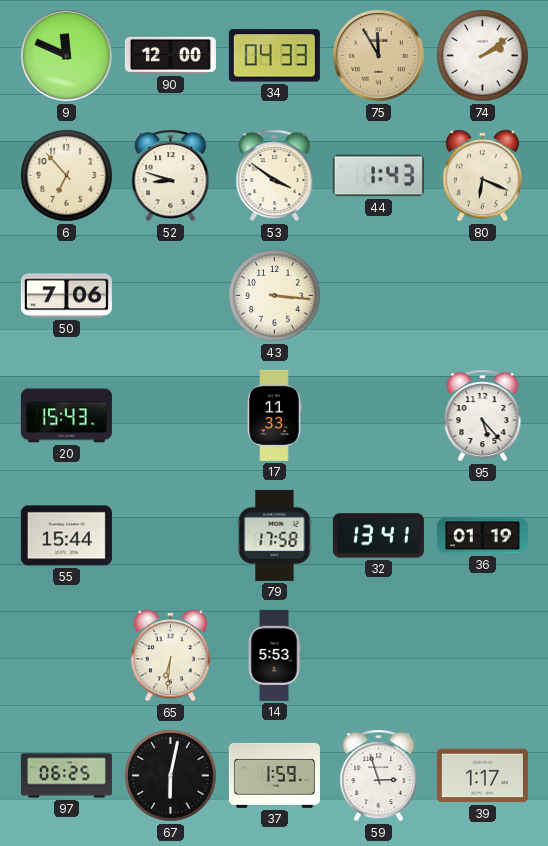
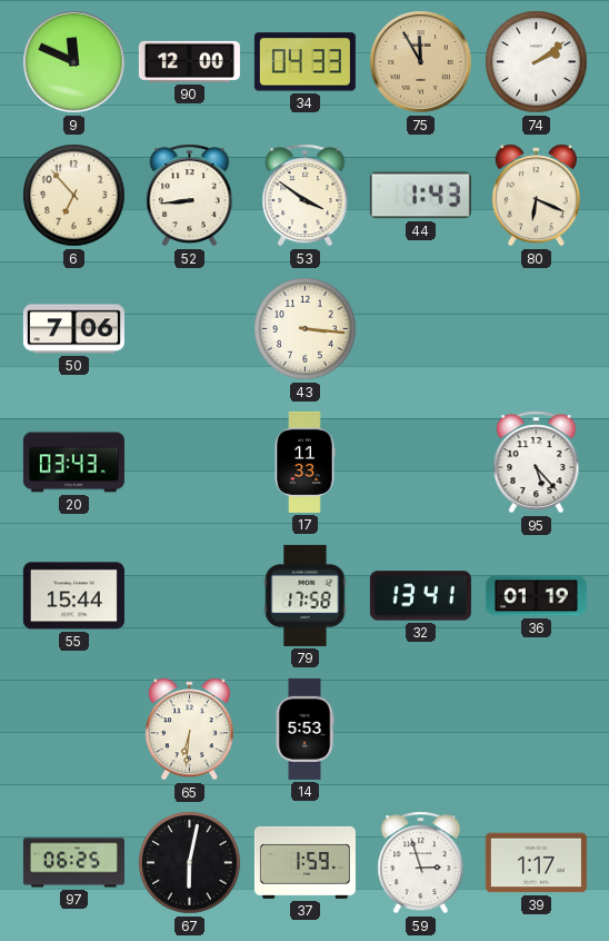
52: 8:48 -> 8:44 (190, 196)
20: 15:43 -> 03:43 (73, 463)
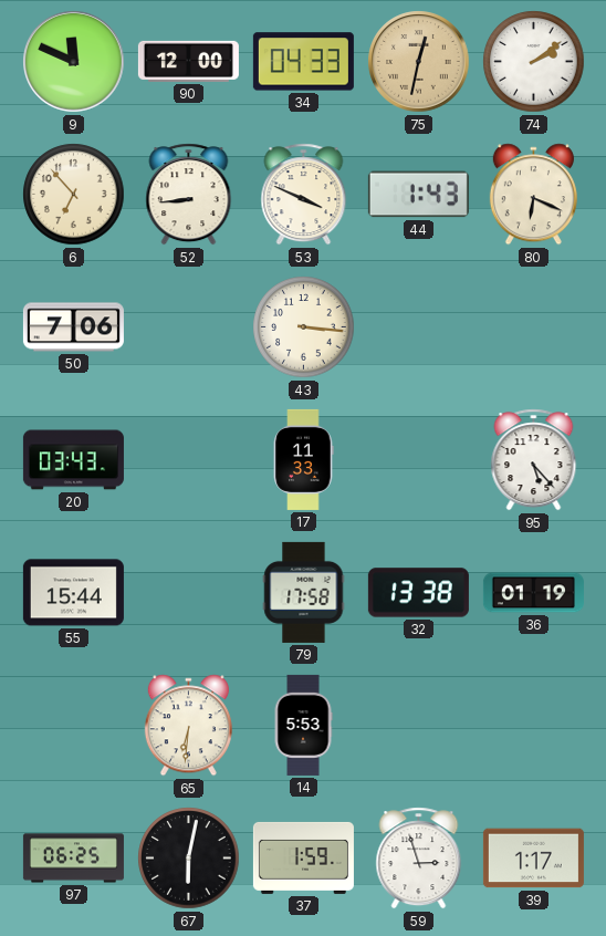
75: 11:55 -> 12:32 (419, 62)
53: 3:51 -> 3:49 (304, 195)
32: 13:41 -> 13:38 (418, 593)
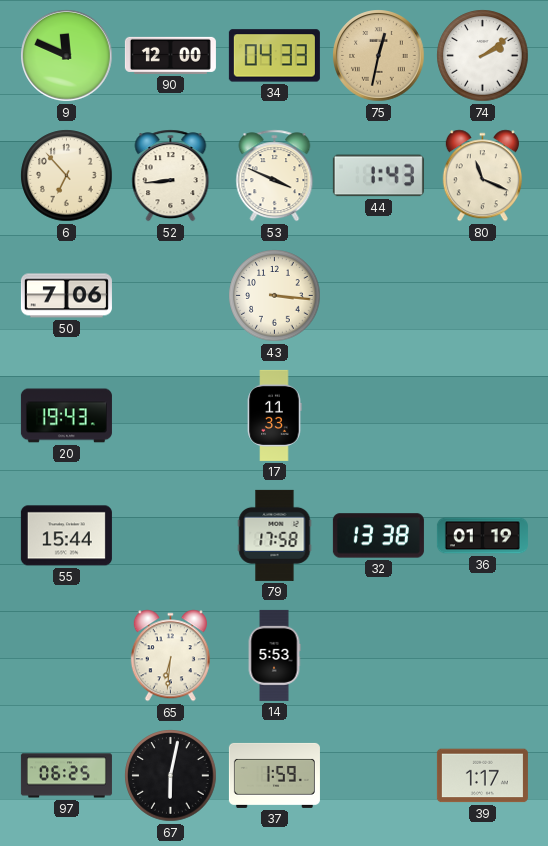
80: 6:19 -> 11:19 (482, 176)
20: 03:43 -> 19:43 (66, 416)
95: 5:23 -> none (534, 460)
59: 2:57 -> none (419, 859)
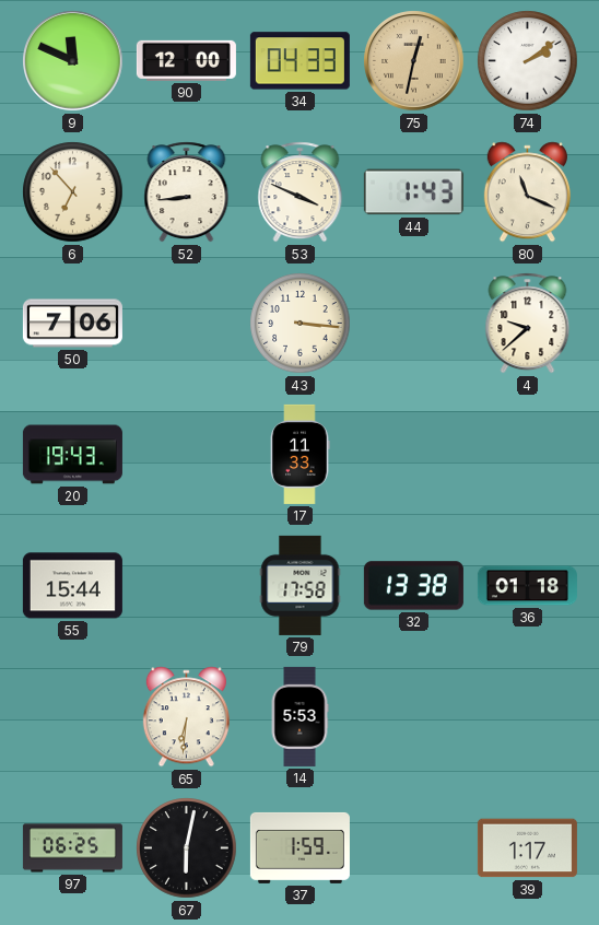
4: none -> 9:38 (528, 324)
36: 01:19 -> 01:18 (527, 586)
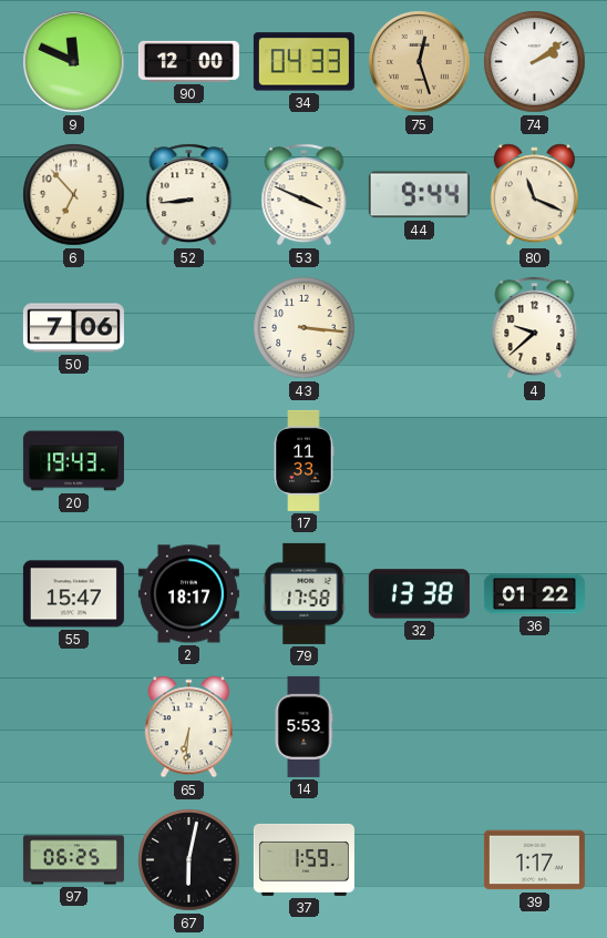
75: 12:32 -> 12:27 (420, 62)
44: 1:43 -> 9:44 (419, 195)
55: 15:44 -> 15:47 (73, 594)
2: none -> 18:17 (188, 594)
36: 01:18 -> 01:22 (534, 594)
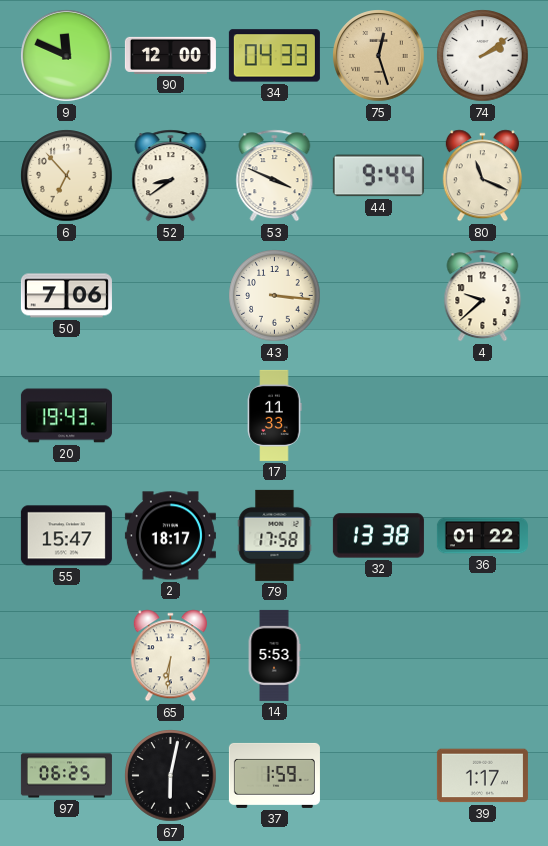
52: 8:44 -> 8:39 (171, 176)
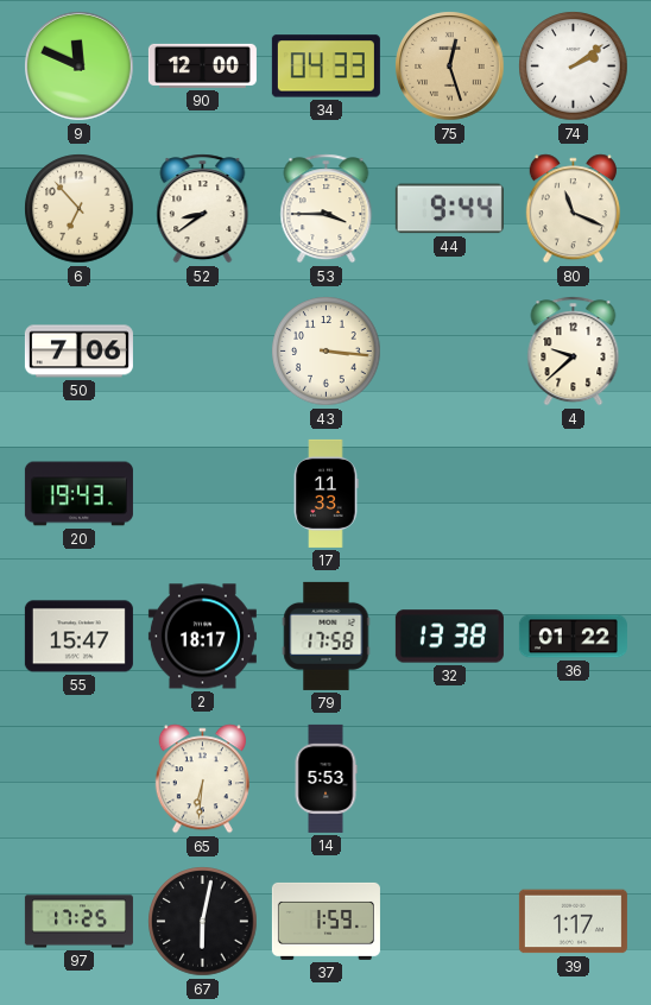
53: 3:49 -> 3:45 (327, 209)
97: 06:25 -> 17:25 (78, 922)
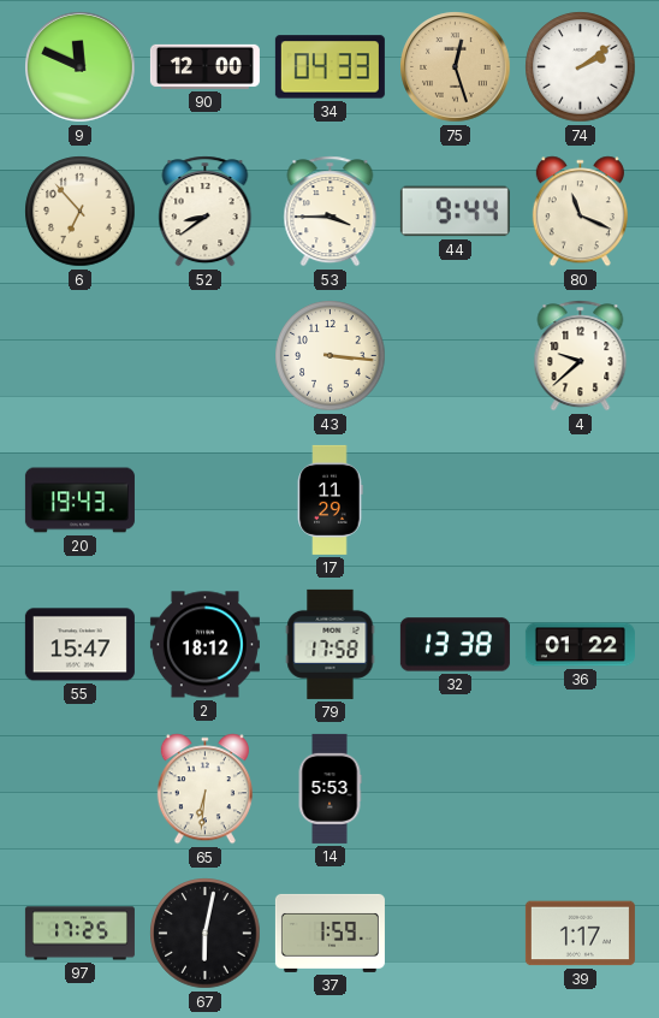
50: 7:06 -> none (78, 352)
17: 11:33 -> 11:29 (329, 499)
2: 18:17 -> 18:12 (204, 645)
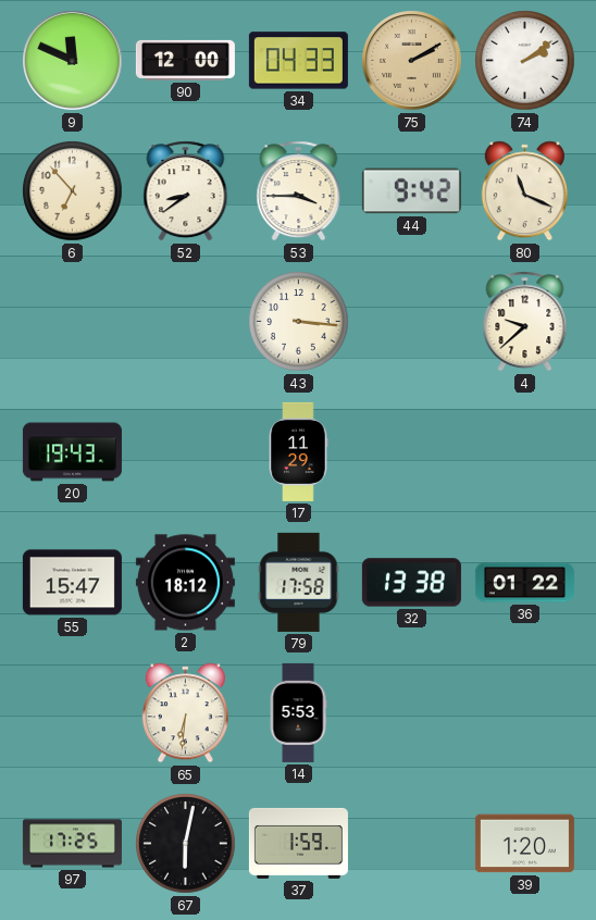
75: 12:27 -> 2:10 (412, 61)
44: 9:44 -> 9:42 (411, 191)
39: 1:17 -> 1:20 (524, 844)
